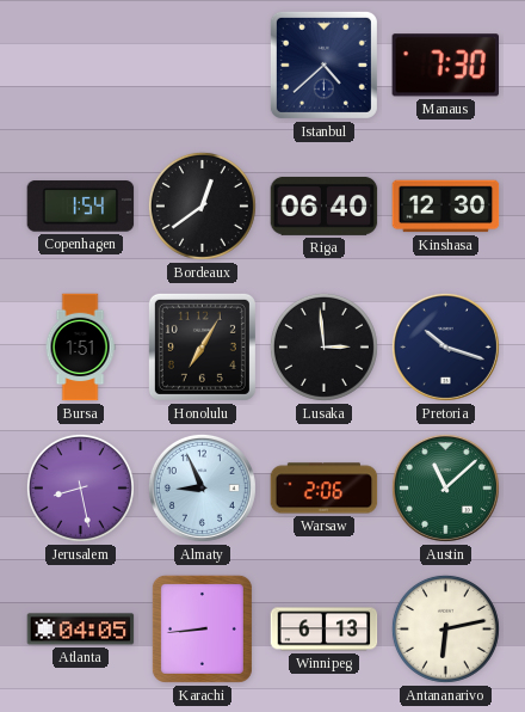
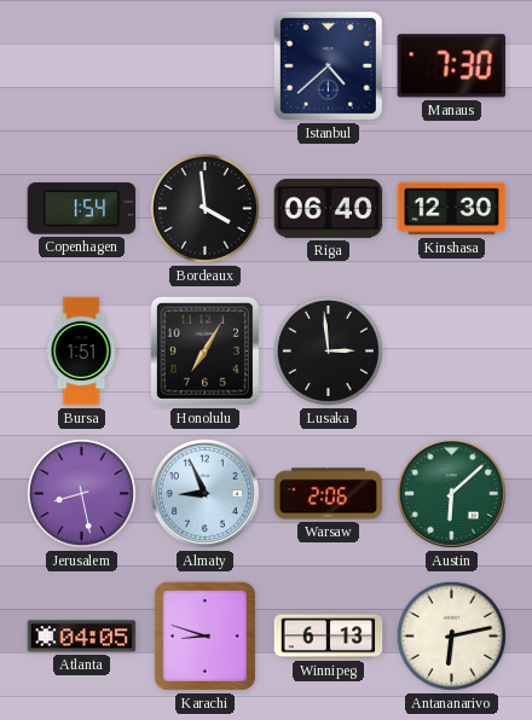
Bordeaux: 12:39 -> 3:59 (204, 208)
Pretoria: 10:18 -> none (445, 346)
Austin: 11:08 -> 6:08 (451, 493)
Karachi: 8:44 -> 8:48 (204, 635)
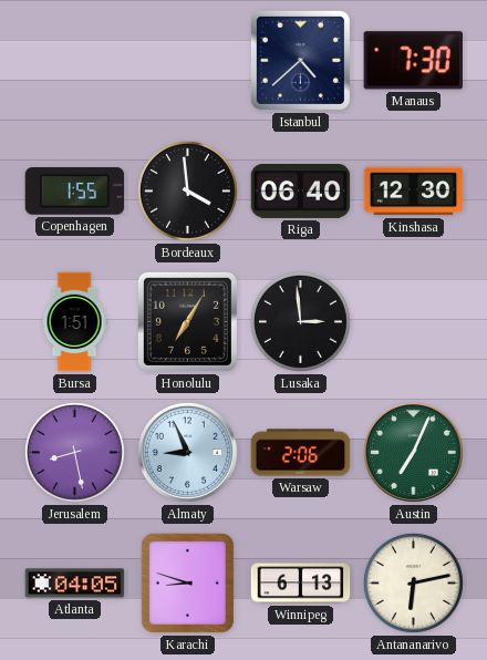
Copenhagen: 1:54 -> 1:55 (75, 192)
Austin: 6:08 -> 7:04 (413, 452)
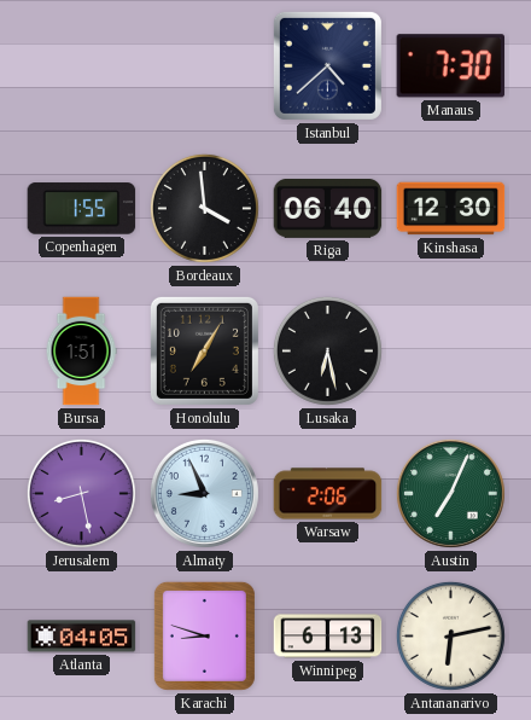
Lusaka: 2:59 -> 6:28 (327, 350)
